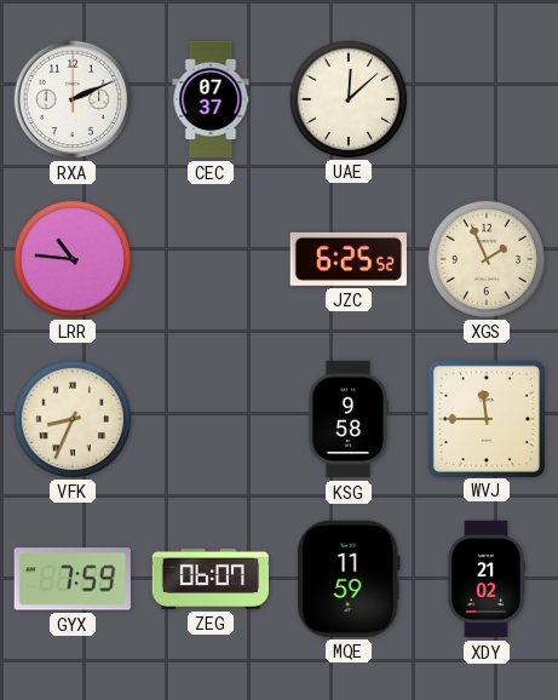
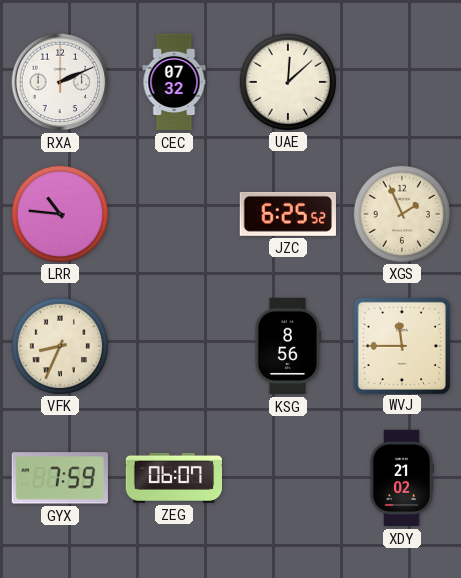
CEC: 07:37 -> 07:32 (174, 82)
KSG: 9:58 -> 8:56 (287, 346)
MQE: 11:59 -> none (349, 579)
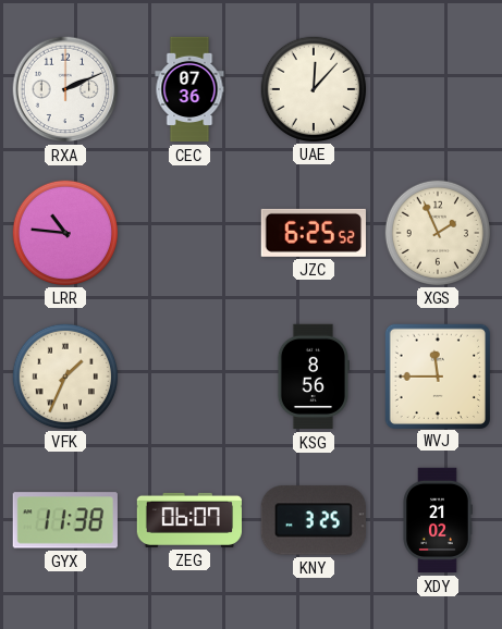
CEC: 07:32 -> 07:36 (189, 89)
UAE: 12:08 -> 12:07 (313, 88)
VFK: 8:34 -> 1:34 (64, 375)
GYX: 7:59 -> 11:38 (65, 520)
KNY: none -> 3:25 (314, 520)
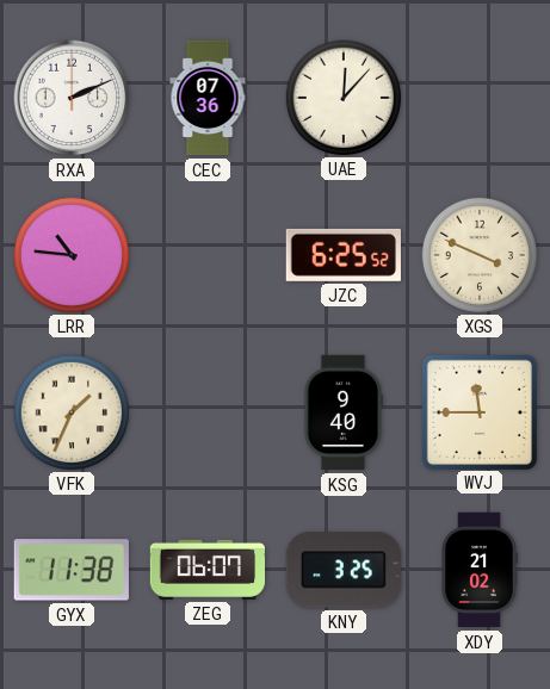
XGS: 1:56 -> 3:49 (478, 254)
KSG: 8:56 -> 9:40 (342, 412)
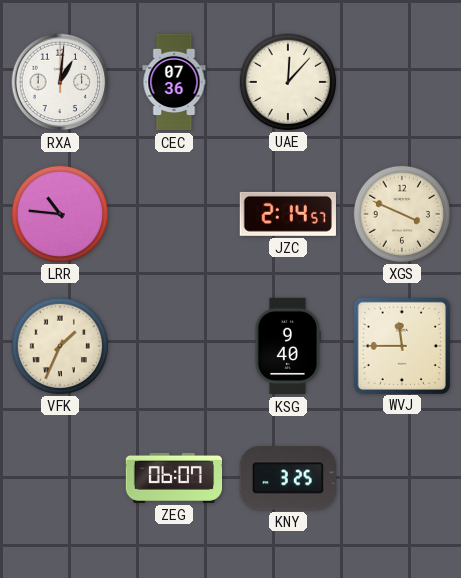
RXA: 2:11 -> 1:01 (60, 82)
JZC: 6:25 -> 2:14 (288, 214)
GYX: 11:38 -> none (72, 570)
XDY: 21:02 -> none (480, 570)
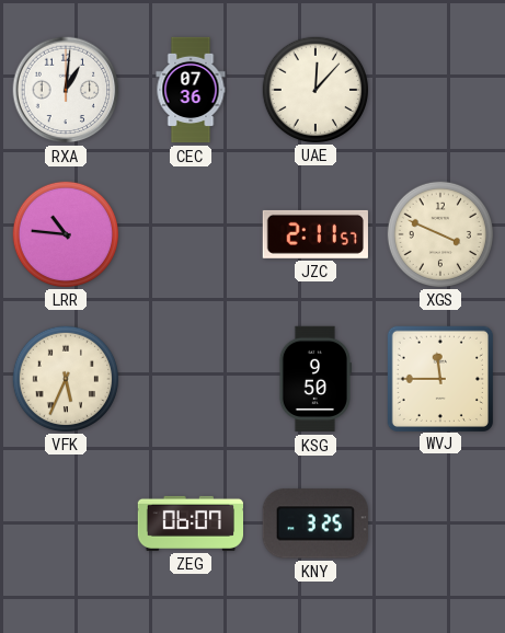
JZC: 2:14 -> 2:11 (315, 234)
VFK: 1:34 -> 5:34 (65, 378)
KSG: 9:40 -> 9:50 (314, 379)
